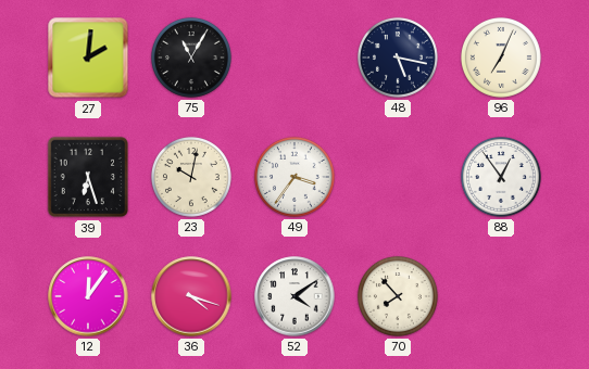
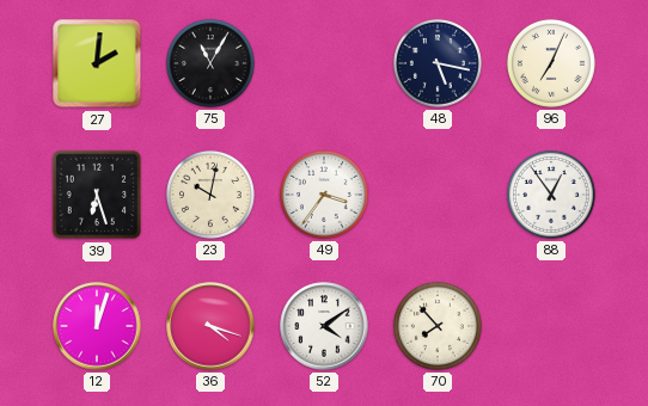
12: 12:06 -> 12:03 (97, 326)
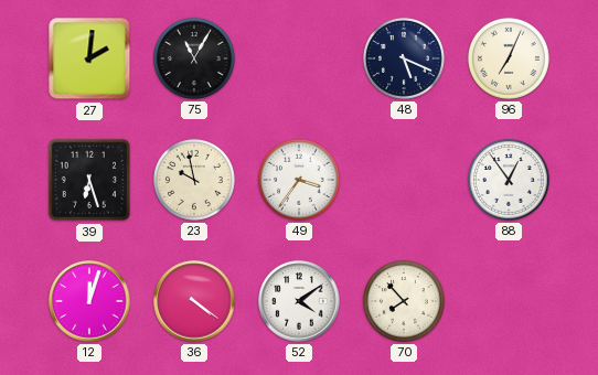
48: 5:17 -> 5:19 (404, 58)
23: 10:02 -> 9:58 (194, 180)
36: 4:18 -> 4:21 (194, 301)
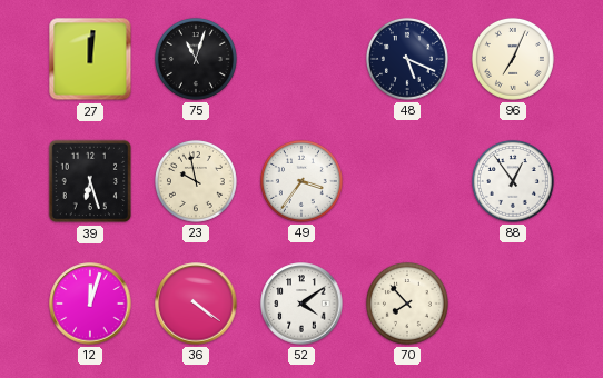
27: 2:01 -> 12:01 (90, 59)
75: 11:05 -> 11:03 (196, 59)
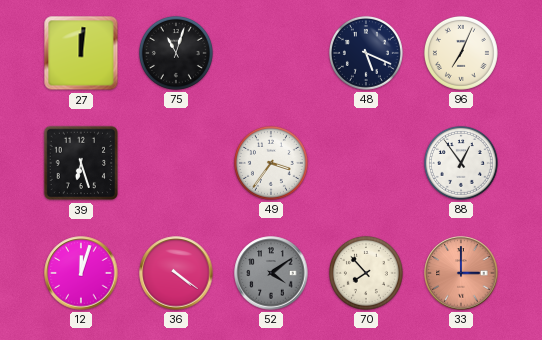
23: 9:58 -> none (196, 181)
52 dial: white -> grey (271, 273)
33: none -> 3:00 (461, 273)
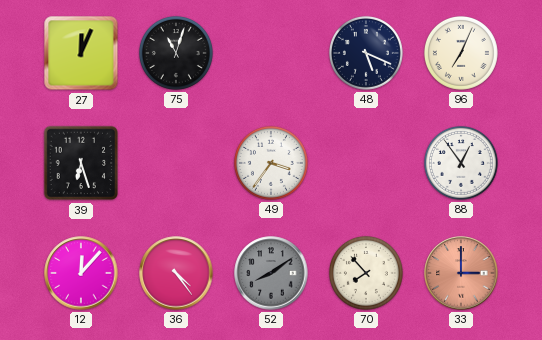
27: 12:01 -> 12:04 (81, 53)
12: 12:03 -> 12:07 (81, 273)
36: 4:21 -> 4:24 (176, 273)
52: 4:09 -> 8:09 (271, 273)
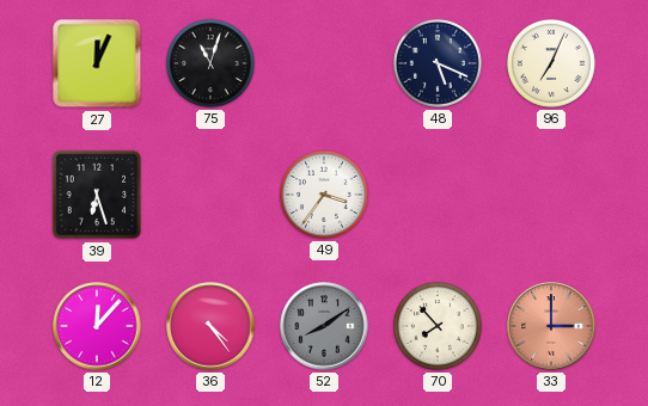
88: 12:54 -> none (461, 163)
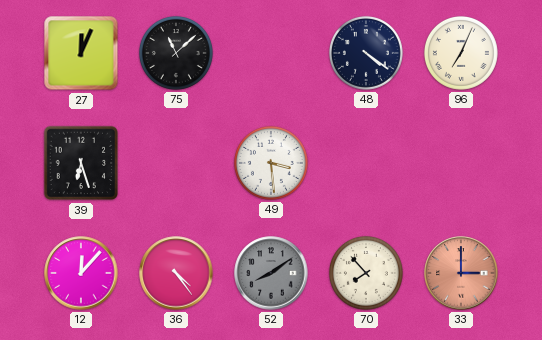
75: 11:03 -> 11:08 (176, 53)
48: 5:19 -> 4:21 (366, 53)
49: 3:36 -> 3:29 (271, 163)
